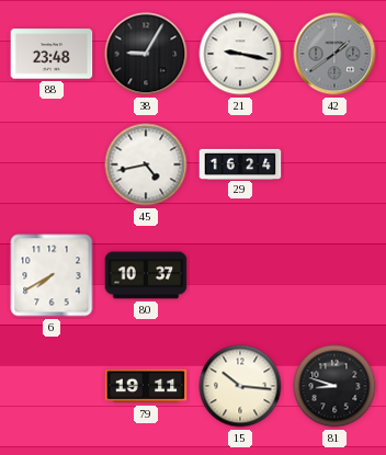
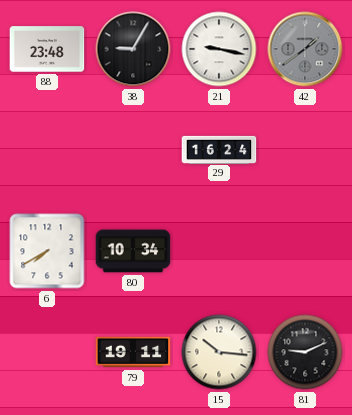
45: 4:43 -> none (146, 164)
80: 10:37 -> 10:34 (133, 251)
81: 8:48 -> 9:11 (305, 352)
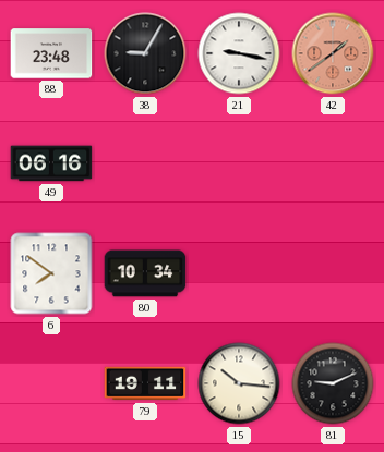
42 dial: grey -> salmon (333, 53)
49: none -> 06:16 (51, 163)
29: 16:24 -> none (219, 149)
6: 7:40 -> 7:51 (51, 273)
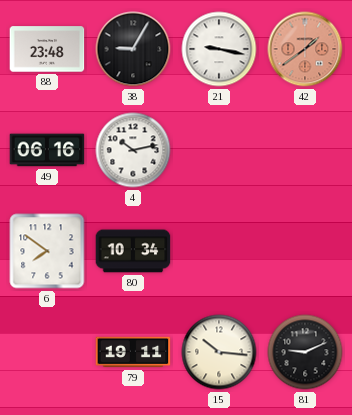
4: none -> 10:13 (133, 150)
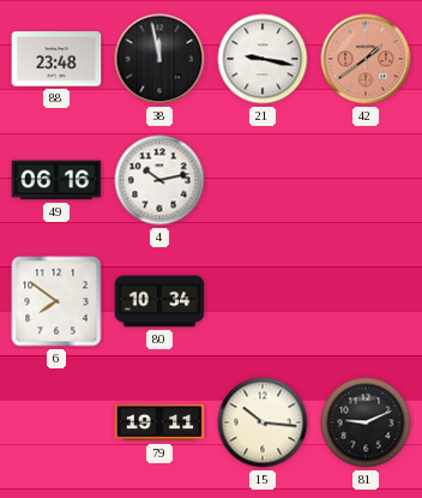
38: 9:05 -> 11:58 (159, 59)
